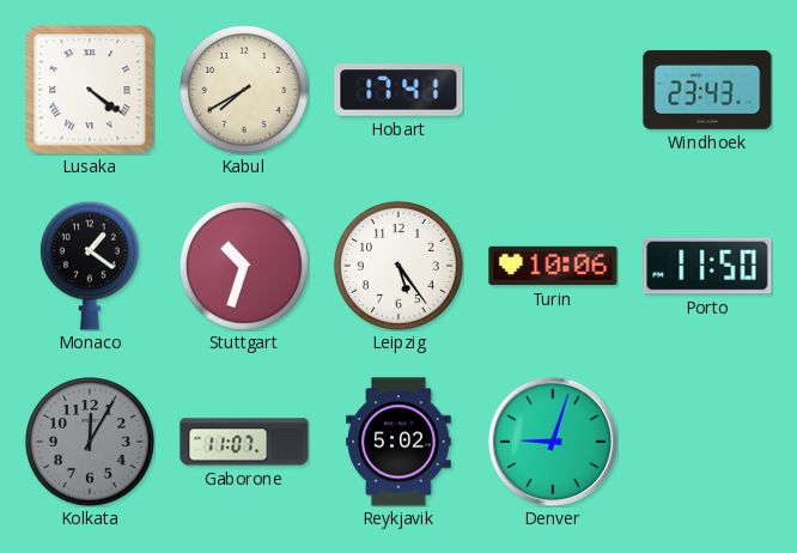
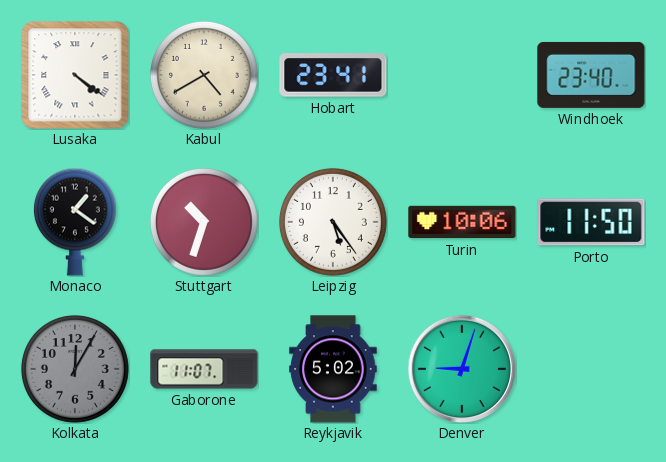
Kabul: 7:40 -> 4:40 (204, 75)
Hobart: 17:41 -> 23:41 (333, 75)
Windhoek: 23:43 -> 23:40 (591, 75)
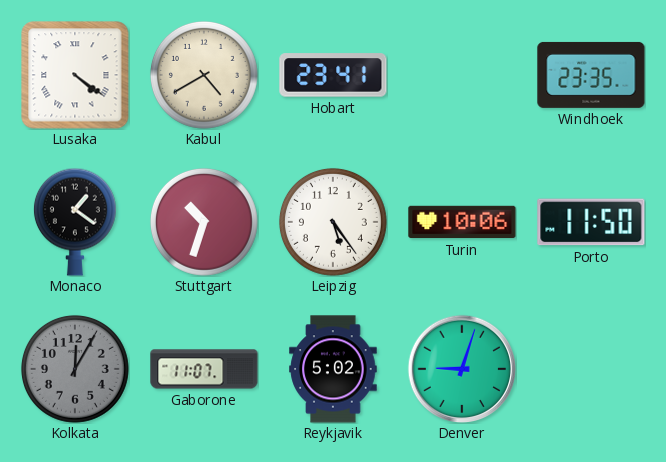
Windhoek: 23:40 -> 23:35 (591, 75)
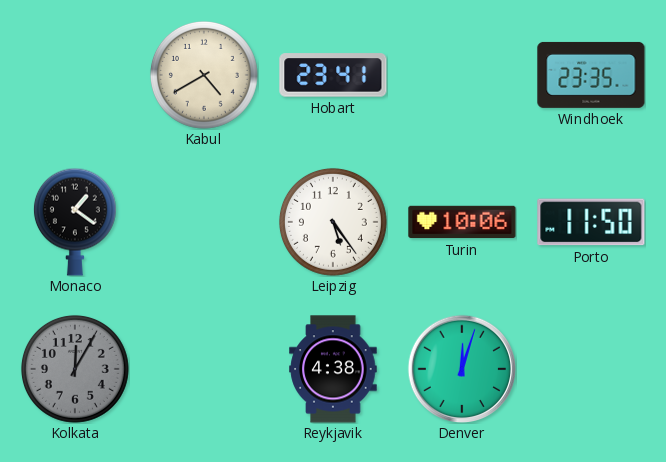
Lusaka: 4:21 -> none (75, 75)
Stuttgart: 10:33 -> none (204, 222)
Gaborone: 11:07 -> none (204, 369)
Reykjavik: 5:02 -> 4:38 (333, 369)
Denver: 9:03 -> 12:03 (461, 368)
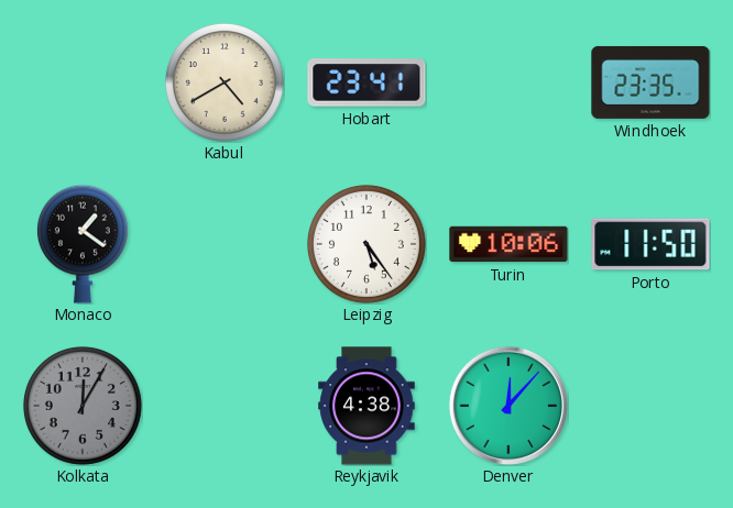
Denver: 12:03 -> 12:07 (507, 405)
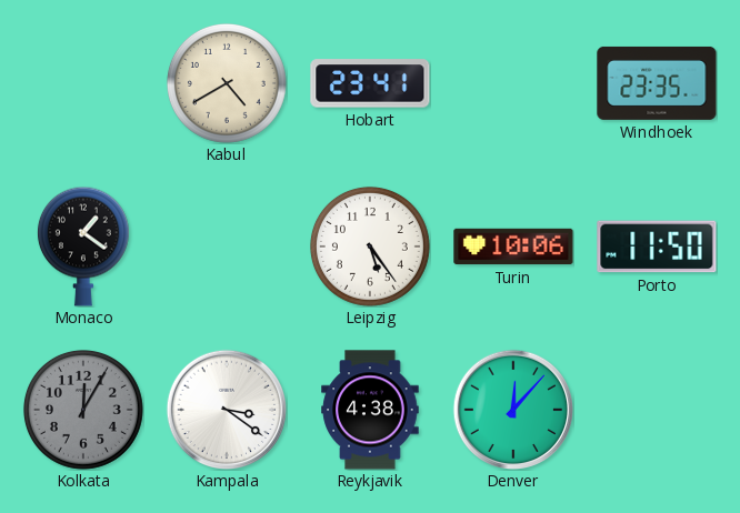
Kampala: none -> 3:21 (226, 409)
